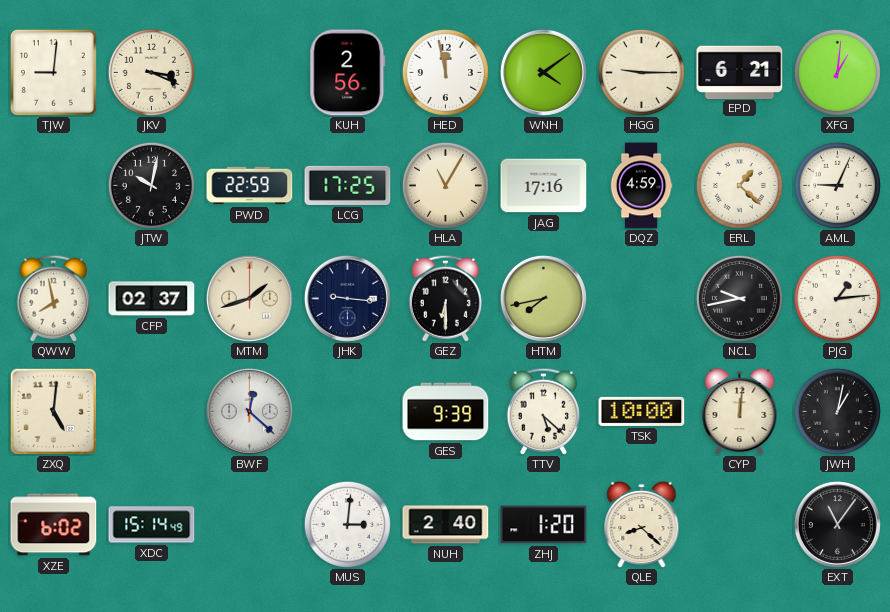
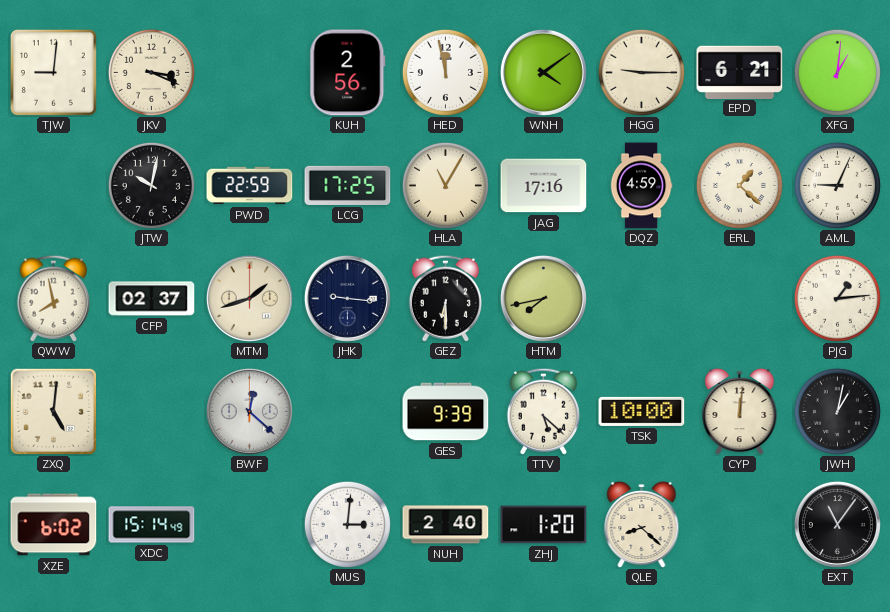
NCL: 9:43 -> none (739, 298)
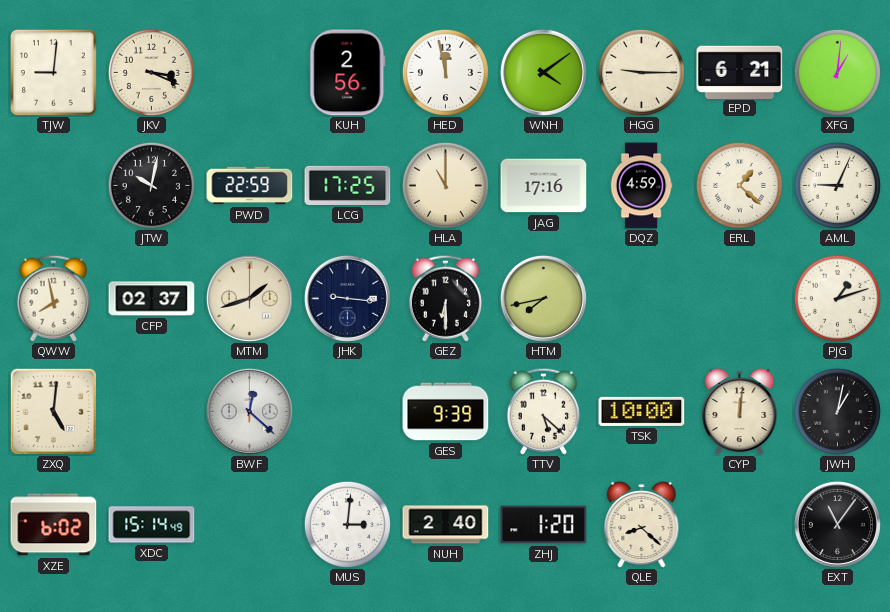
HLA: 11:05 -> 11:00 (445, 185)
PJG: 1:14 -> 1:12 (837, 298)
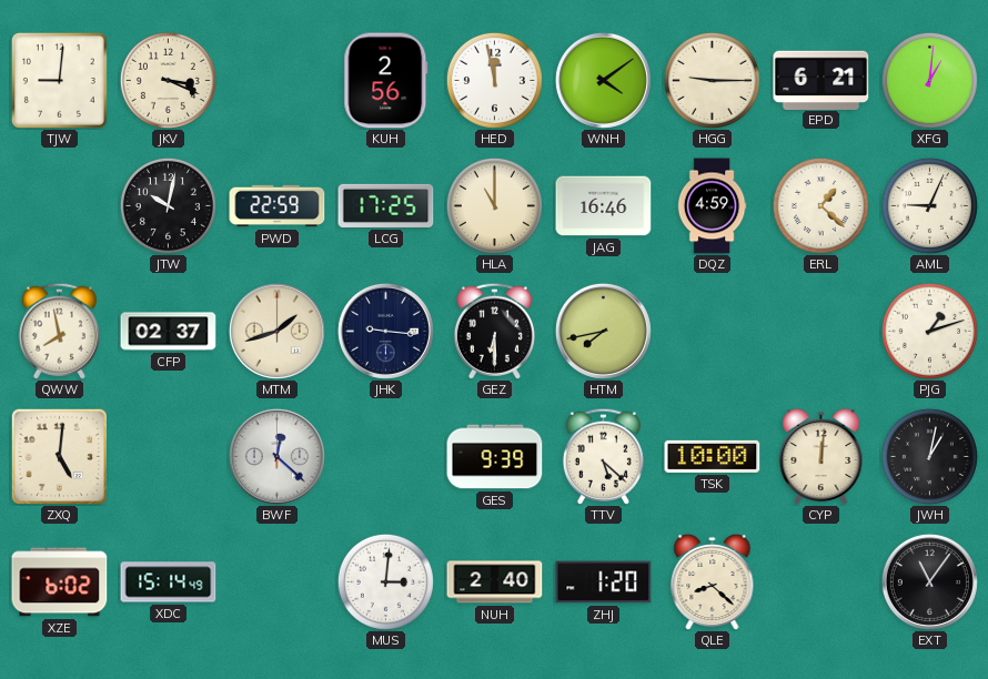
JAG: 17:16 -> 16:46 (604, 206)
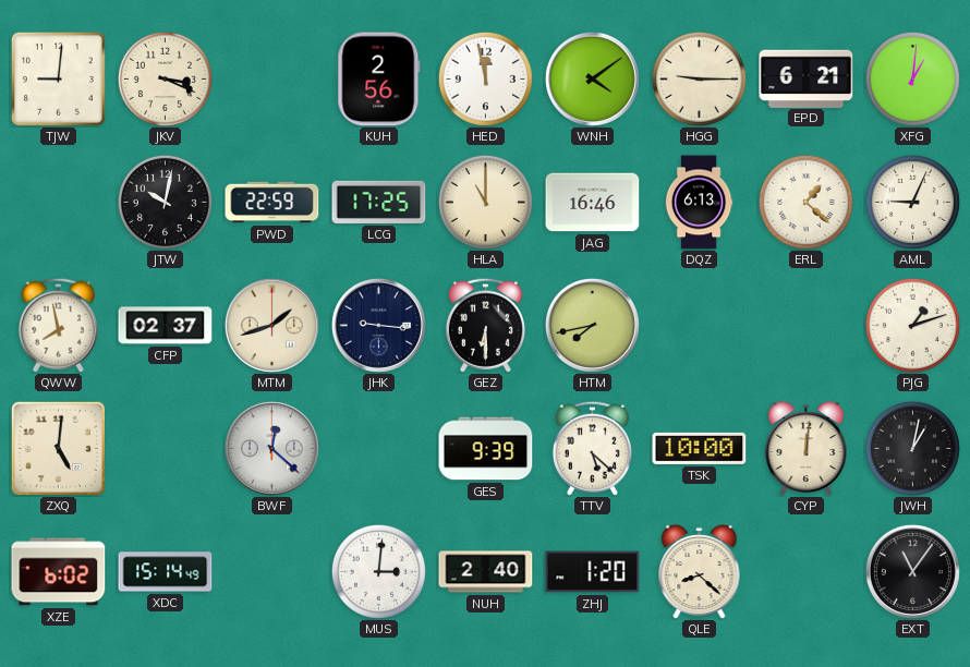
DQZ: 4:59 -> 6:13 (699, 203)
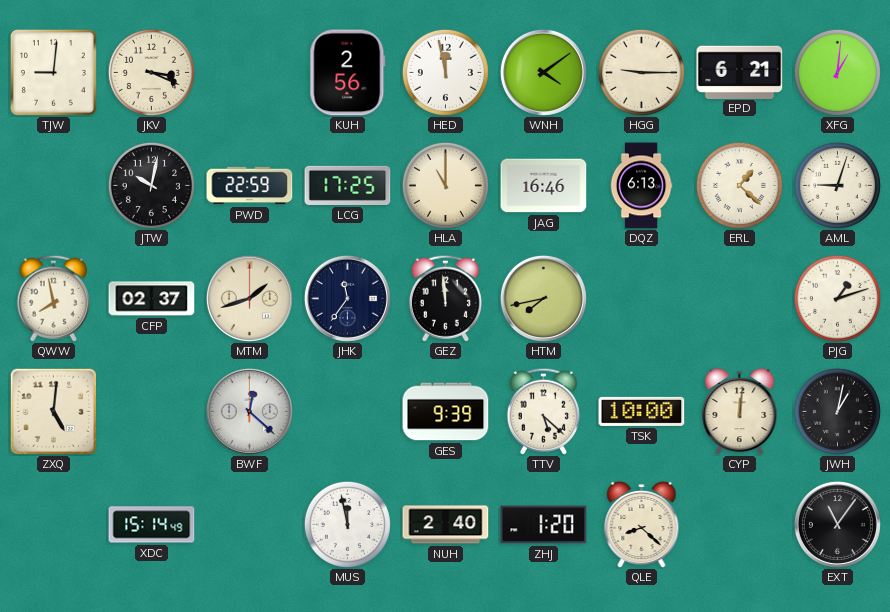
AML: 9:04 -> 9:03 (837, 185)
JHK: 9:16 -> 11:36 (347, 298)
GEZ: 6:30 -> 11:59 (445, 298)
XZE: 6:02 -> none (59, 572)
MUS: 3:01 -> 11:58 (347, 524)
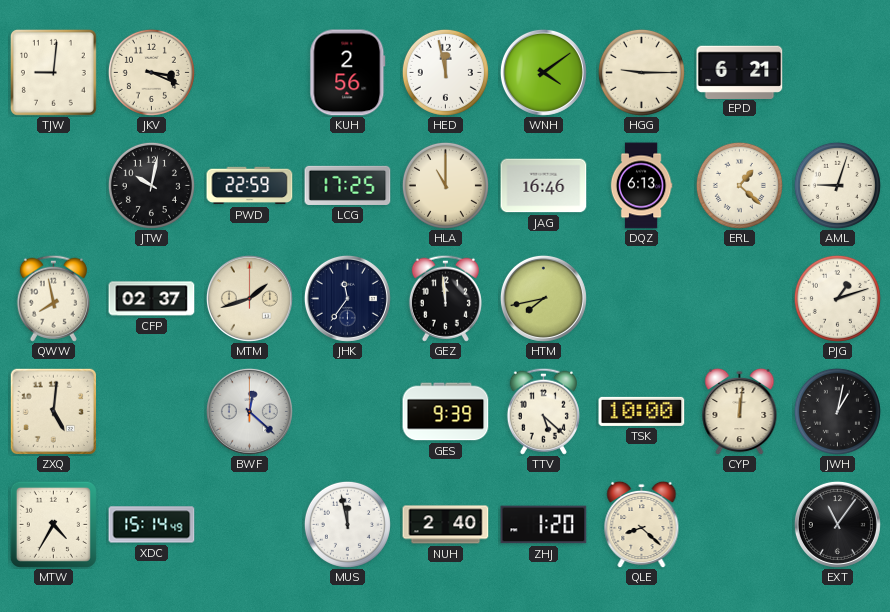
XFG: 1:01 -> none (837, 72)
MTW: none -> 4:35 (53, 524)
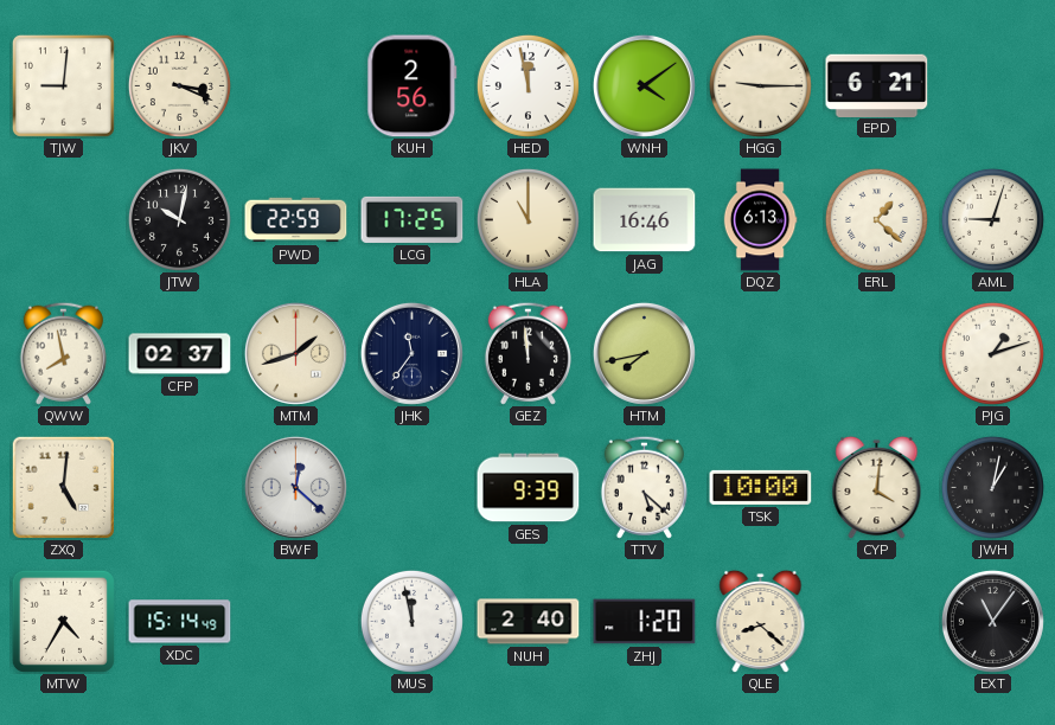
CYP: 12:01 -> 4:01 (877, 487)
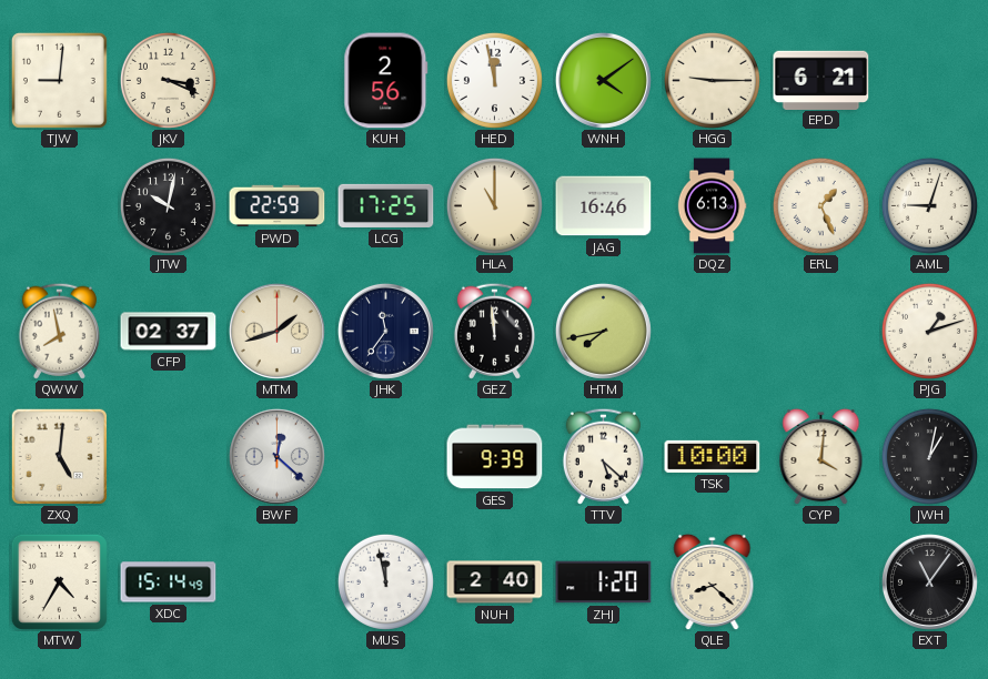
ERL: 1:22 -> 1:26 (820, 205)
